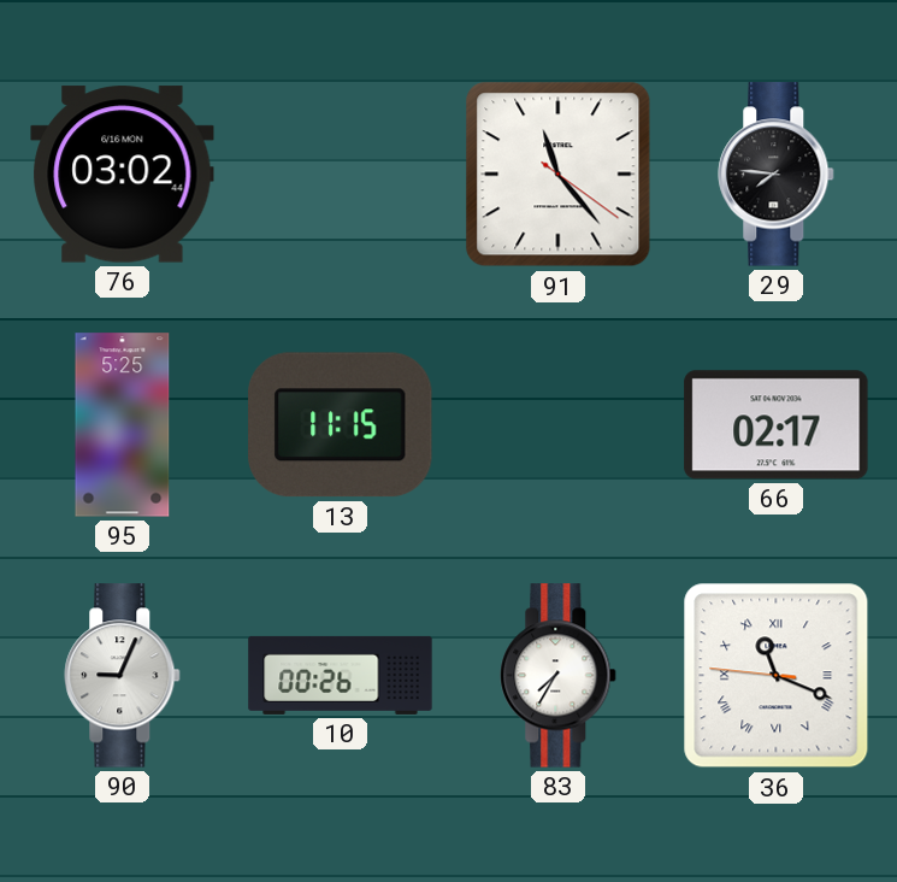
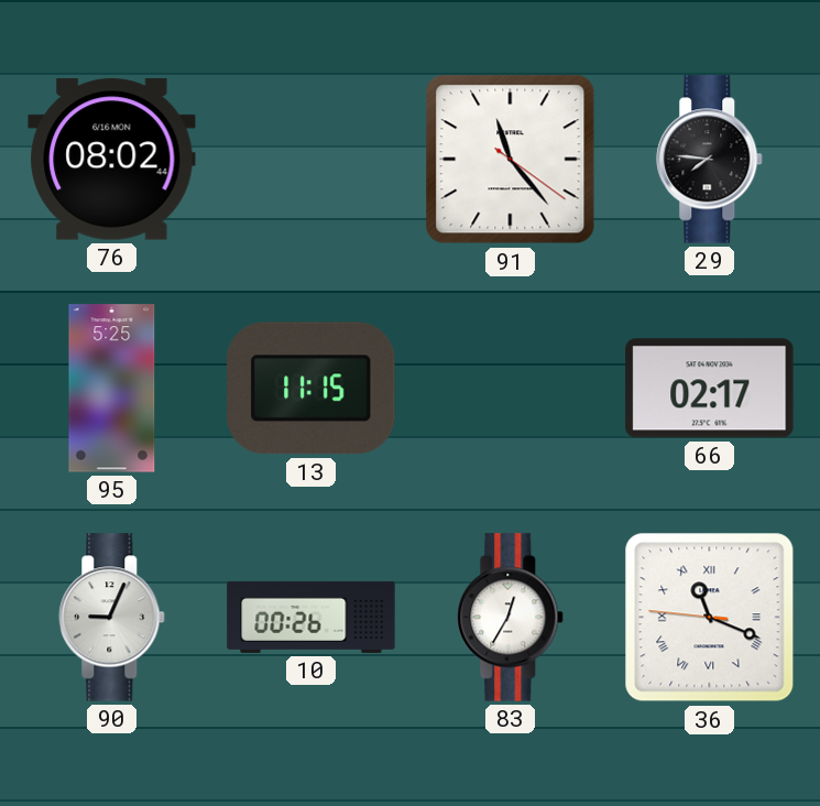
76: 03:02 -> 08:02 (112, 160)
83: 7:35 -> 12:35 (511, 618)
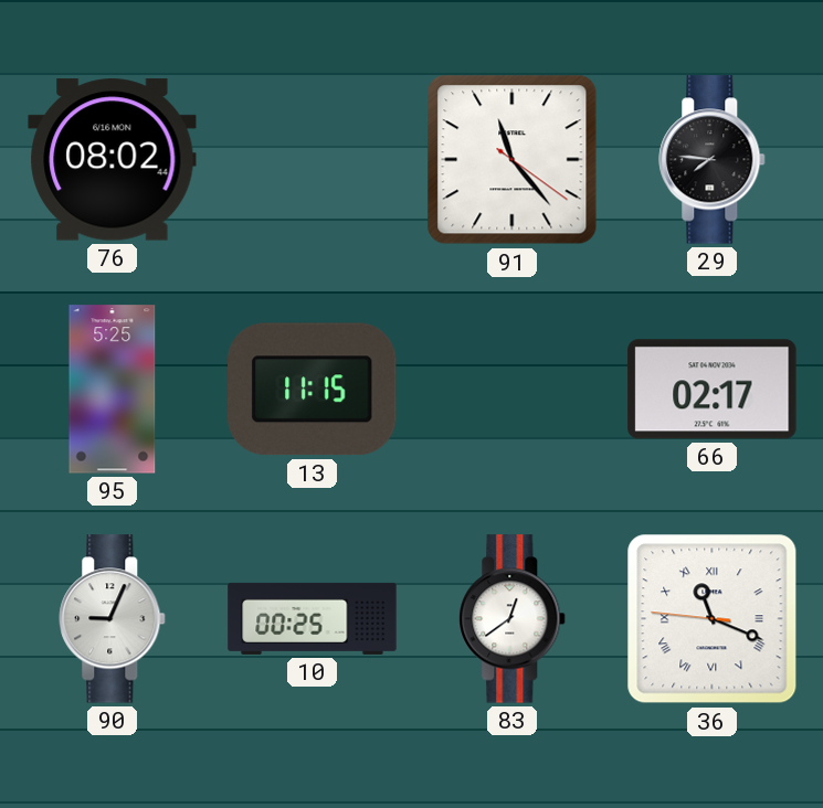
10: 00:26 -> 00:25 (313, 618)
83: 12:35 -> 12:39 (513, 619)
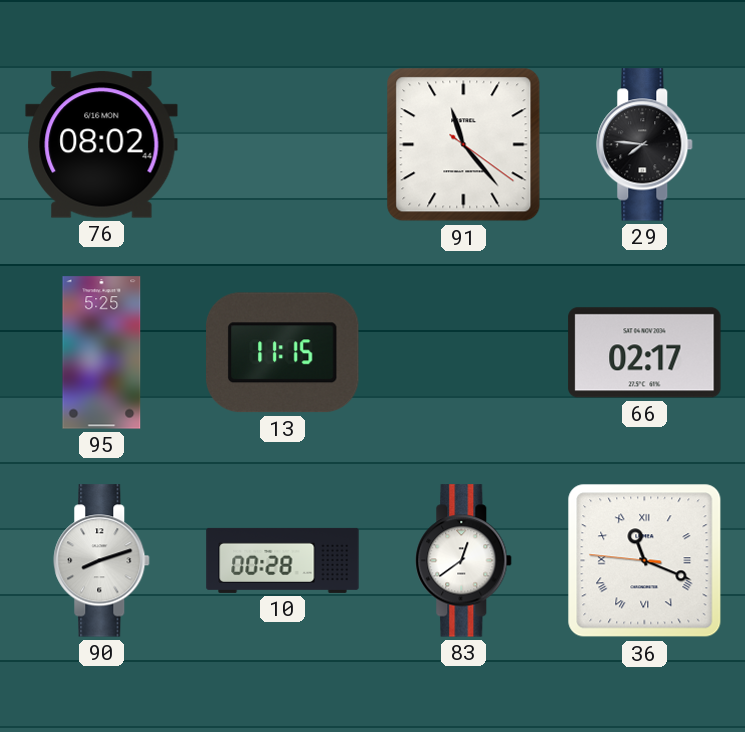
90: 9:04 -> 8:12 (102, 561)
10: 00:25 -> 00:28 (283, 560)
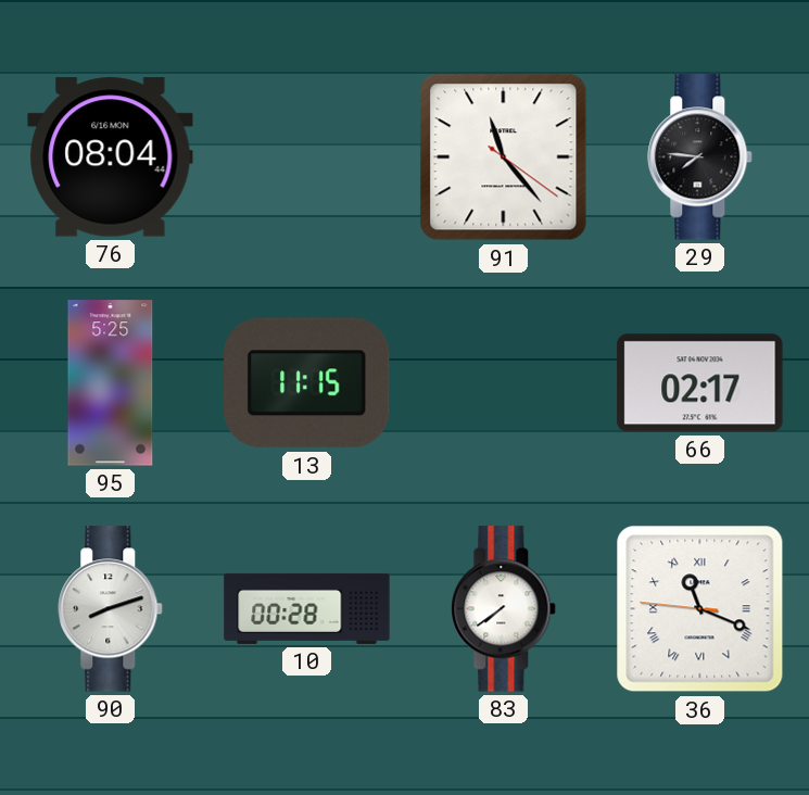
76: 08:02 -> 08:04 (111, 157)
83: 12:39 -> 7:39 (504, 609)
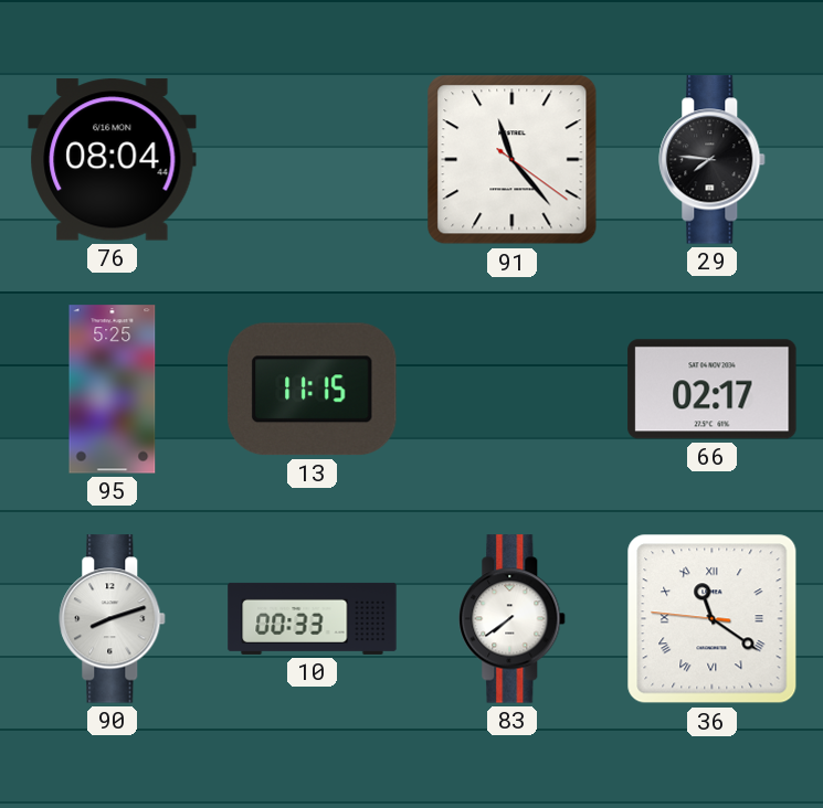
10: 00:28 -> 00:33 (313, 618)
36: 11:18 -> 11:20 (713, 619)
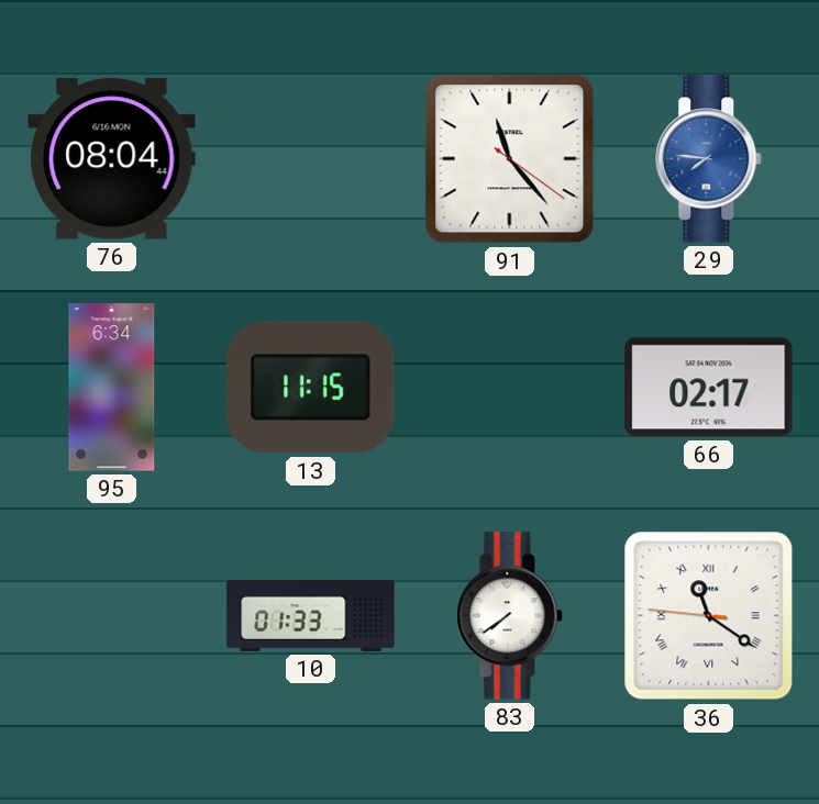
29 dial: black -> blue (709, 159)
95: 5:25 -> 6:34 (112, 388)
90: 8:12 -> none (113, 619)
10: 00:33 -> 01:33 (311, 615)
